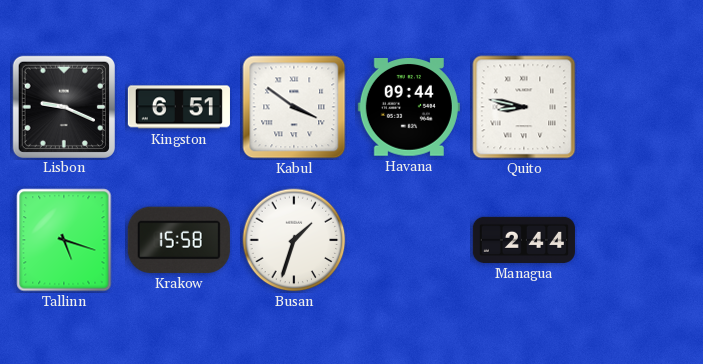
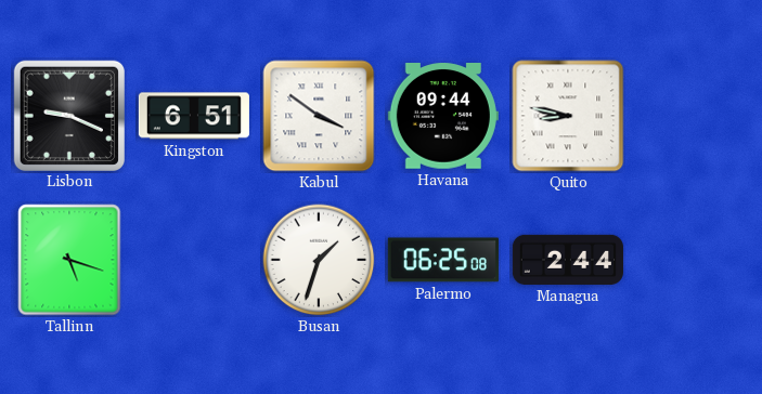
Krakow: 15:58 -> none (179, 240)
Palermo: none -> 06:25 (443, 260)
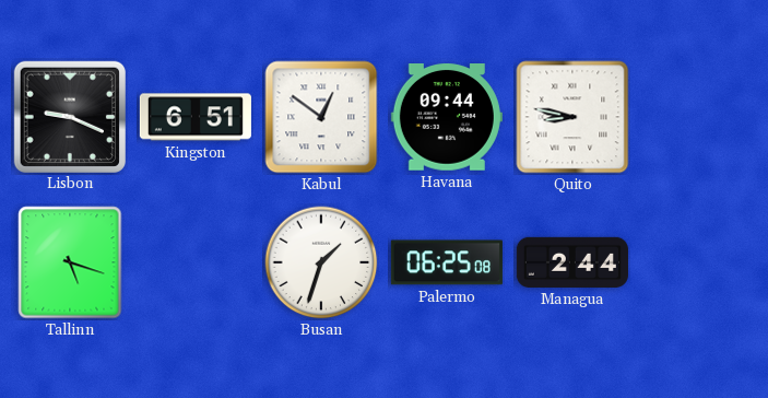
Kabul: 3:51 -> 12:51 (321, 117)
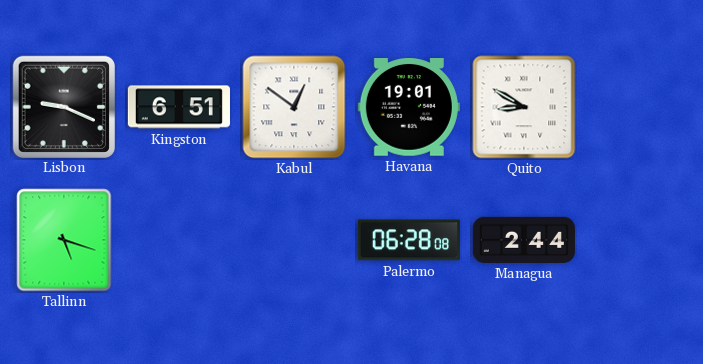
Havana: 09:44 -> 19:01 (409, 108)
Quito: 8:47 -> 8:50 (524, 107)
Busan: 1:33 -> none (321, 262)
Palermo: 06:25 -> 06:28 (409, 240)
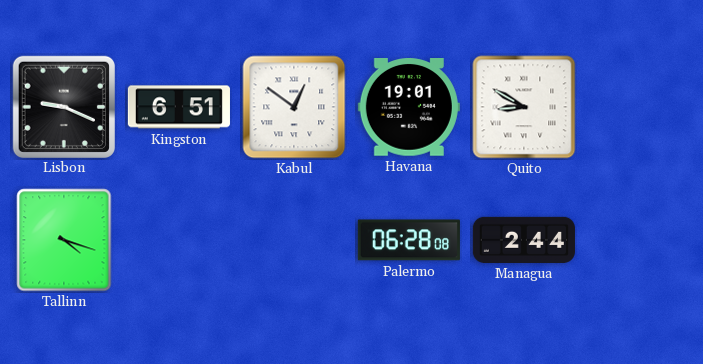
Tallinn: 5:18 -> 4:18 (64, 240)
